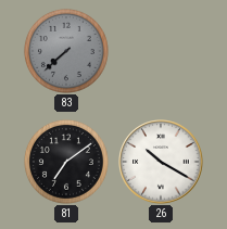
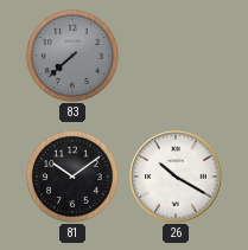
81: 7:09 -> 10:09 (72, 177)
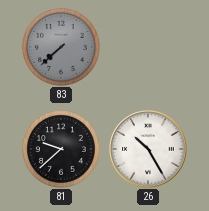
81: 10:09 -> 9:38 (61, 149)
26: 10:20 -> 10:25 (148, 149)
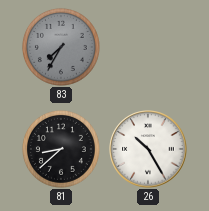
83: 7:38 -> 7:35 (61, 47)
81: 9:38 -> 8:38 (61, 149)
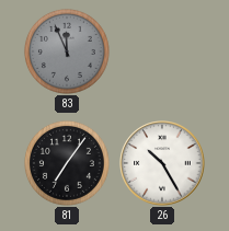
83: 7:35 -> 11:56 (67, 51)
81: 8:38 -> 7:06 (67, 163)
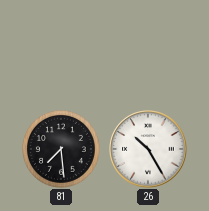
83: 11:56 -> none (67, 51)
81: 7:06 -> 7:29 (61, 149)
